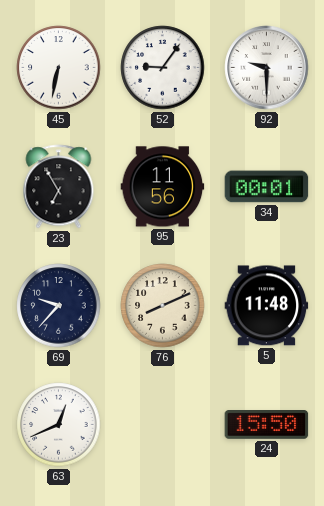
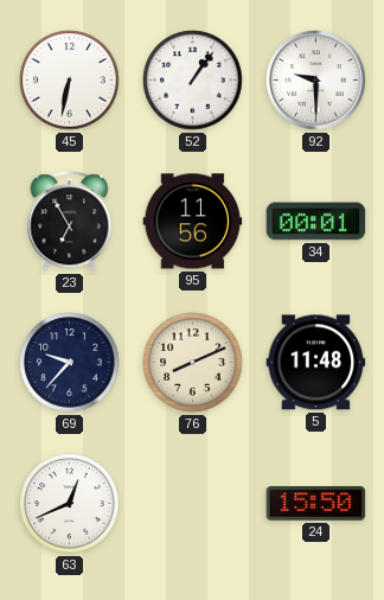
52: 9:06 -> 1:06 (193, 81)
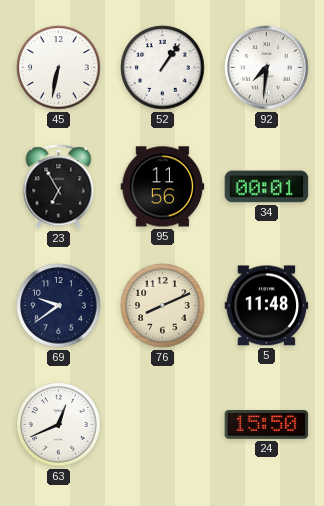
92: 9:30 -> 7:31 (267, 68)
69: 9:37 -> 9:39 (59, 306)
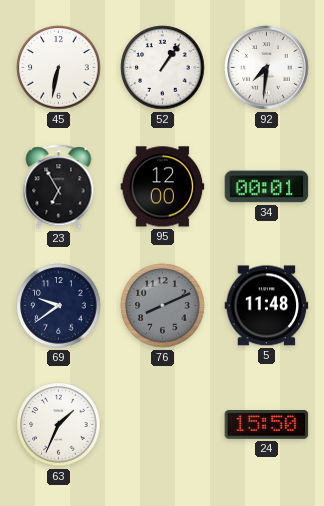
95: 11:56 -> 12:00 (163, 187)
76 dial: cream -> grey (163, 306)
63: 12:41 -> 1:34 (59, 425)
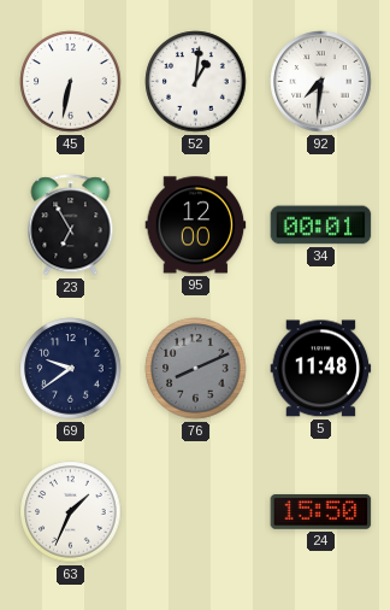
52: 1:06 -> 1:01 (196, 82)
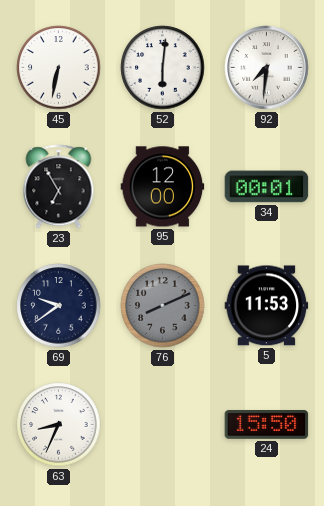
52: 1:01 -> 6:01 (163, 68)
5: 11:48 -> 11:53 (267, 306)
63: 1:34 -> 8:34 (59, 425)
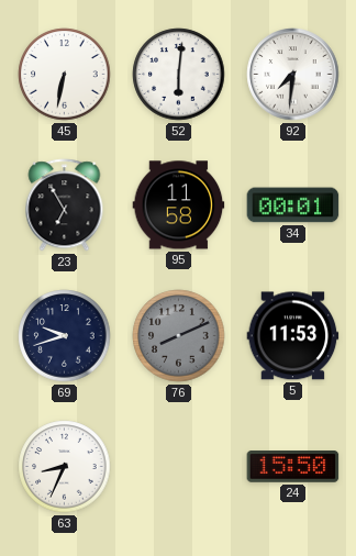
95: 12:00 -> 11:58 (179, 205)
69: 9:39 -> 9:42 (65, 336)
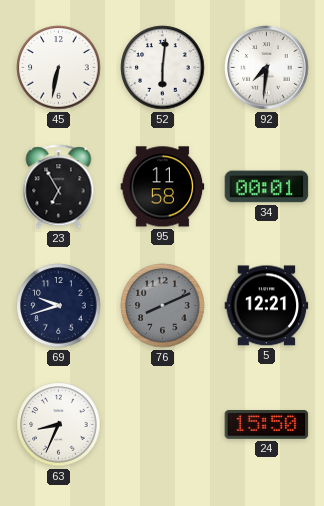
5: 11:53 -> 12:21 (267, 306)
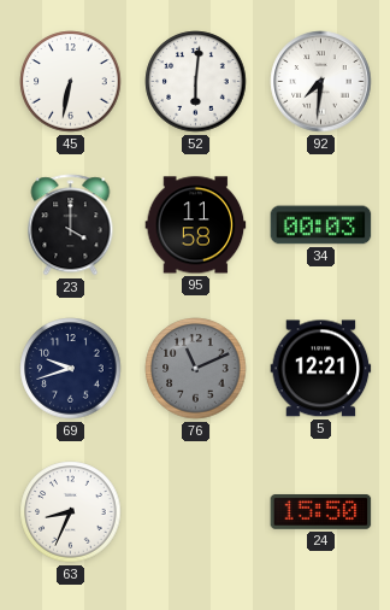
23: 6:55 -> 4:00 (71, 225)
34: 00:01 -> 00:03 (321, 225)
76: 8:11 -> 11:11 (196, 369)
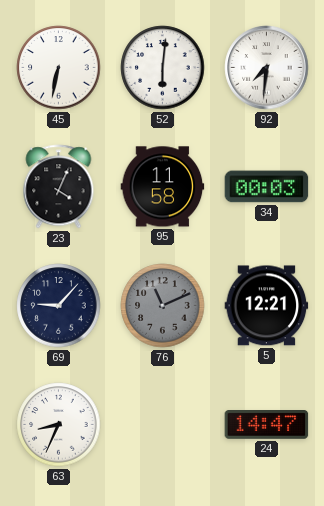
23: 4:00 -> 4:04 (59, 187)
69: 9:42 -> 9:07 (59, 306)
24: 15:50 -> 14:47 (267, 425)
